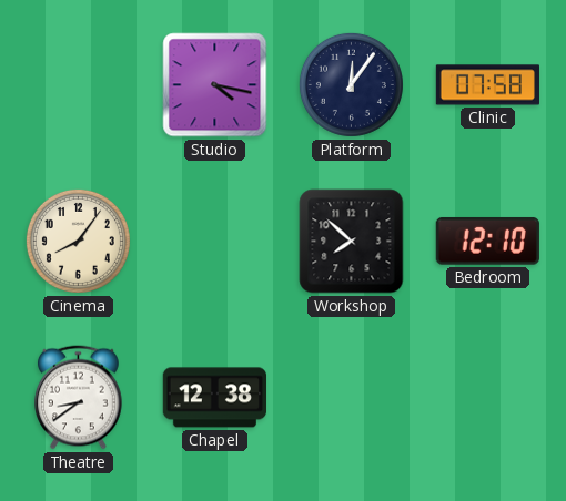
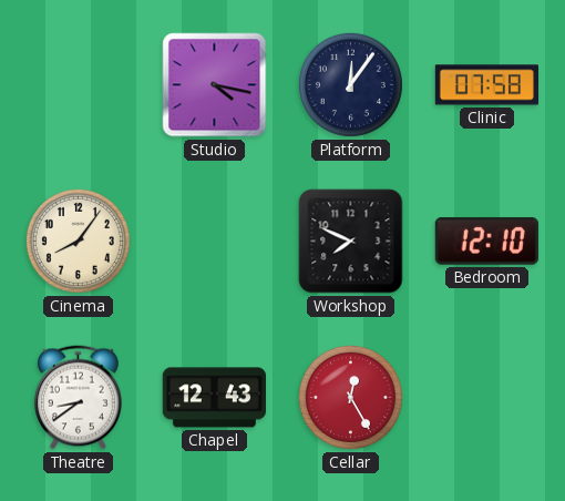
Workshop: 7:52 -> 7:49 (351, 242)
Chapel: 12:38 -> 12:43 (214, 398)
Cellar: none -> 12:25 (350, 397)
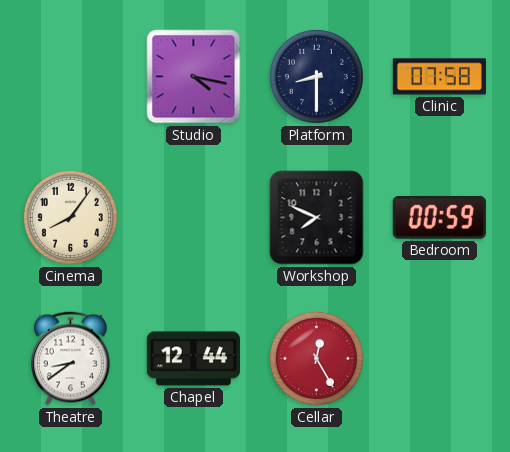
Platform: 12:06 -> 8:30 (316, 76)
Bedroom: 12:10 -> 00:59 (439, 218)
Chapel: 12:43 -> 12:44 (193, 359)
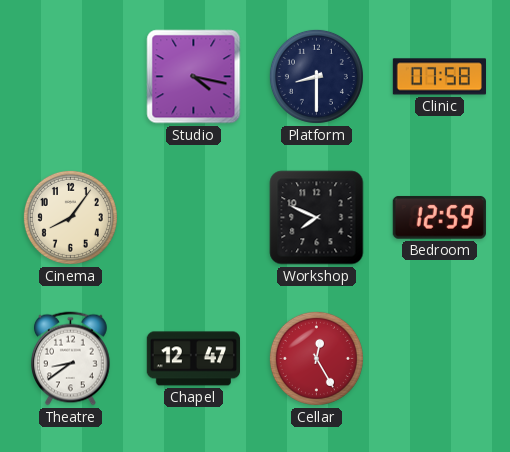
Bedroom: 00:59 -> 12:59 (439, 218)
Chapel: 12:44 -> 12:47 (193, 359)
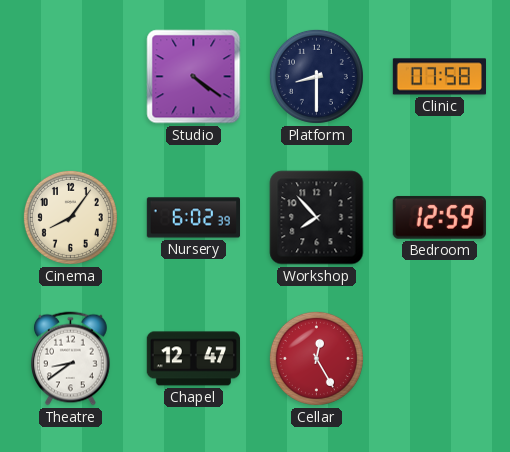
Studio: 4:17 -> 4:21 (194, 77)
Nursery: none -> 6:02 (193, 218)
Workshop: 7:49 -> 7:53 (317, 218)
